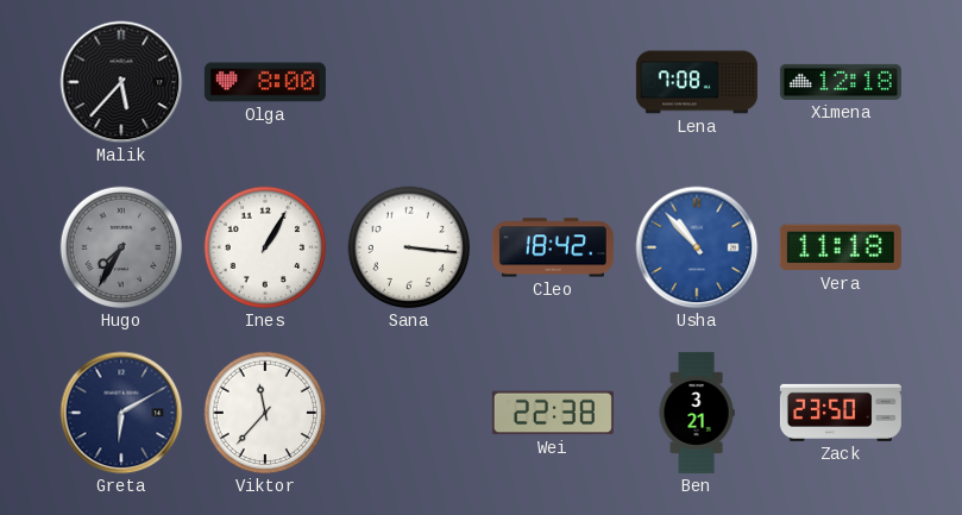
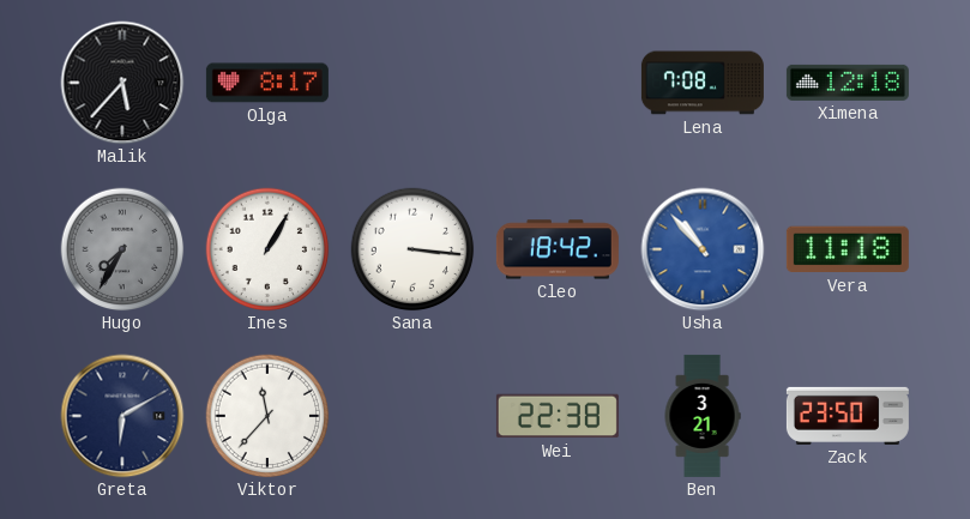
Olga: 8:00 -> 8:17 (267, 83)
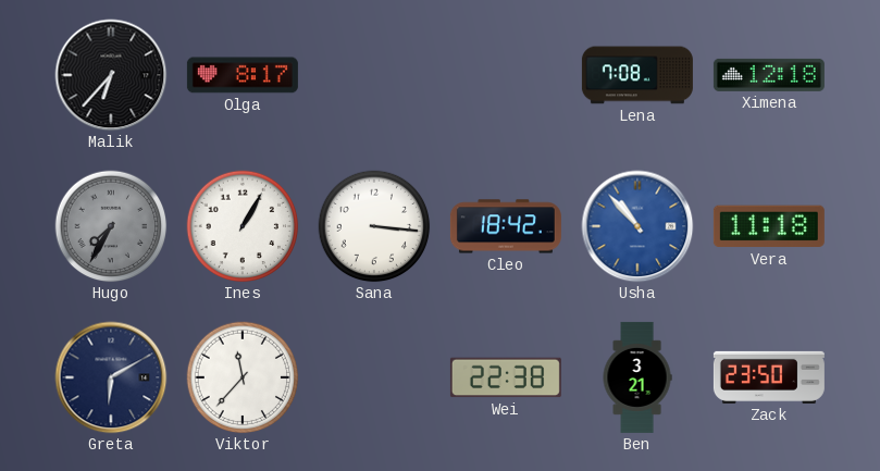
Malik: 5:37 -> 6:37 (111, 75)
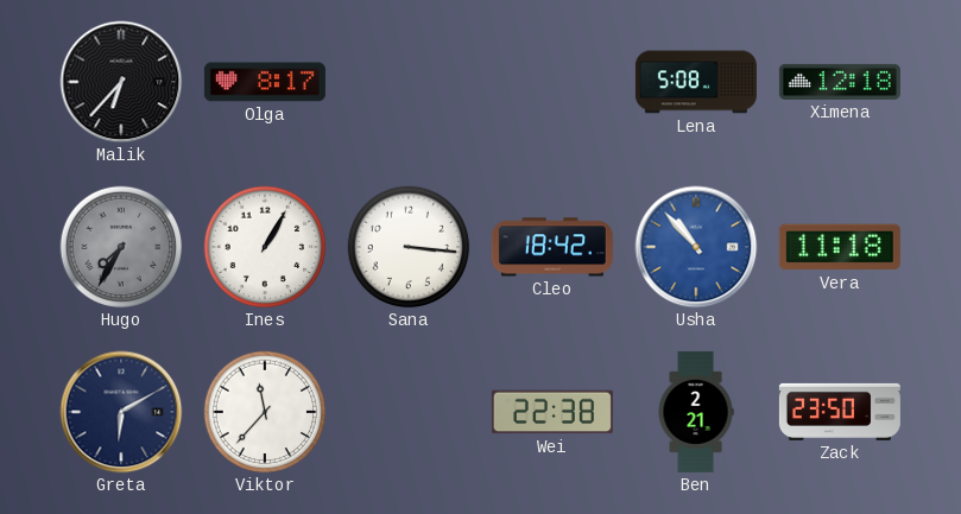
Lena: 7:08 -> 5:08 (696, 82)
Ben: 3:21 -> 2:21 (696, 412)
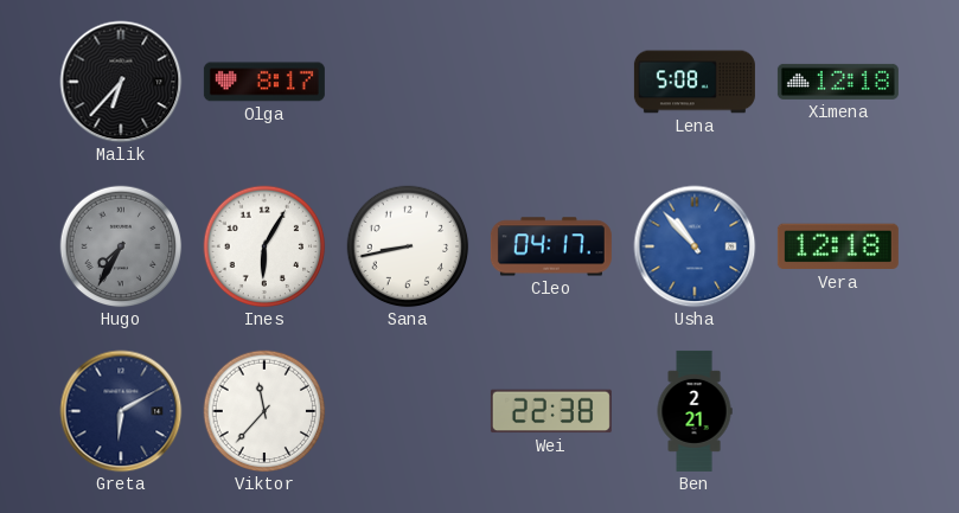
Ines: 1:05 -> 6:05 (264, 246)
Sana: 3:16 -> 8:43 (408, 246)
Cleo: 18:42 -> 04:17 (551, 246)
Vera: 11:18 -> 12:18 (838, 246)
Zack: 23:50 -> none (840, 412)
